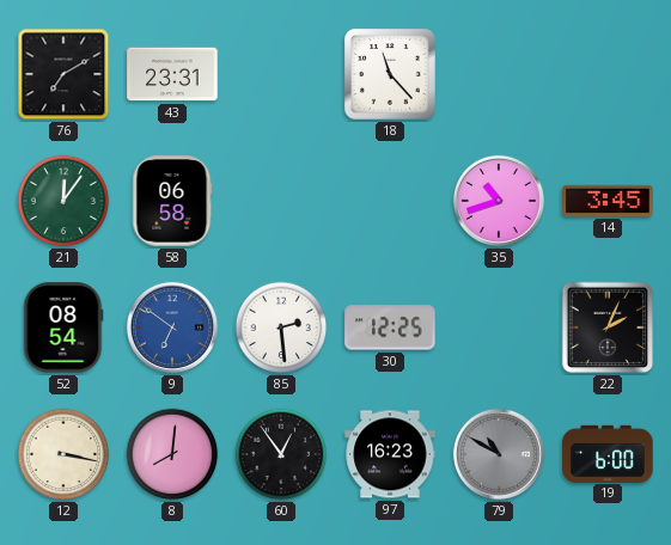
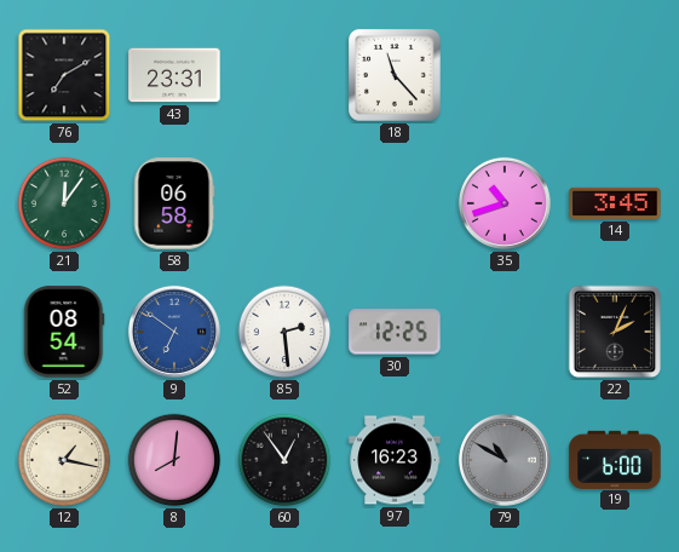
12: 3:17 -> 1:17 (64, 460)
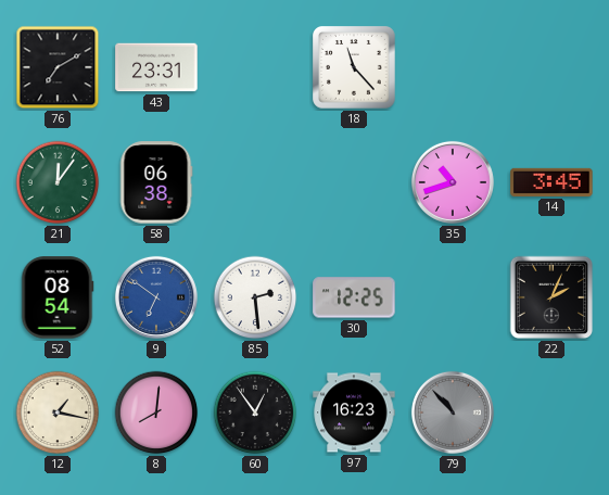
58: 06:58 -> 06:38 (156, 182)
79: 10:50 -> 10:53 (453, 412)
19: 6:00 -> none (615, 459)
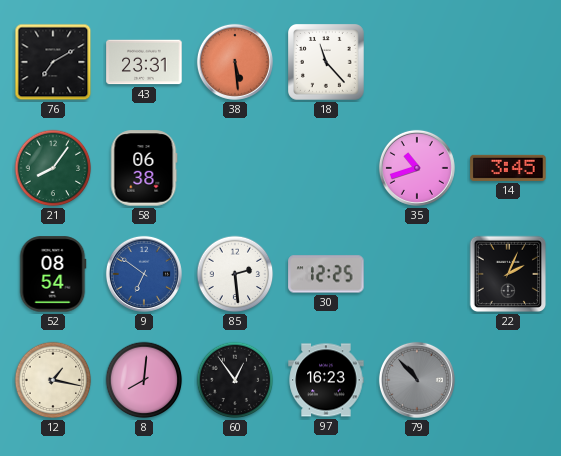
38: none -> 5:29 (235, 62)
21: 12:06 -> 8:06 (53, 168)
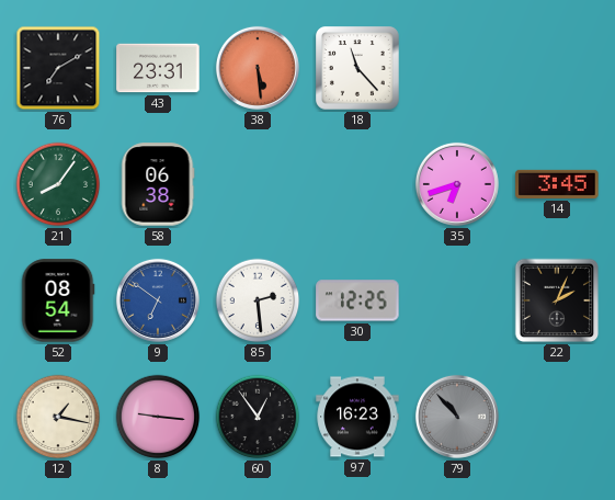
35: 10:42 -> 6:42 (457, 184)
8: 8:01 -> 9:16 (158, 417)
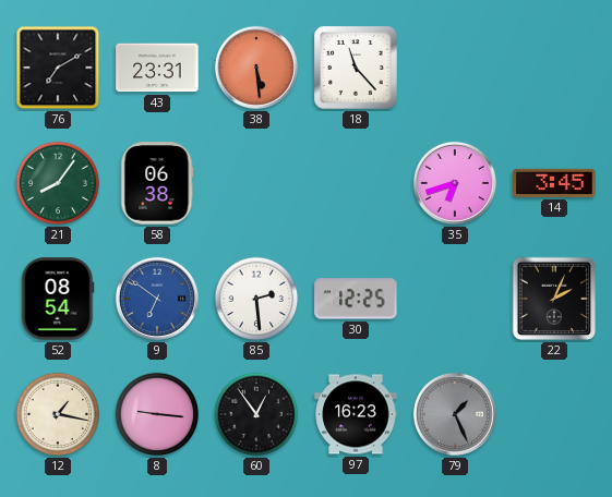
79: 10:53 -> 1:26 (455, 414)
